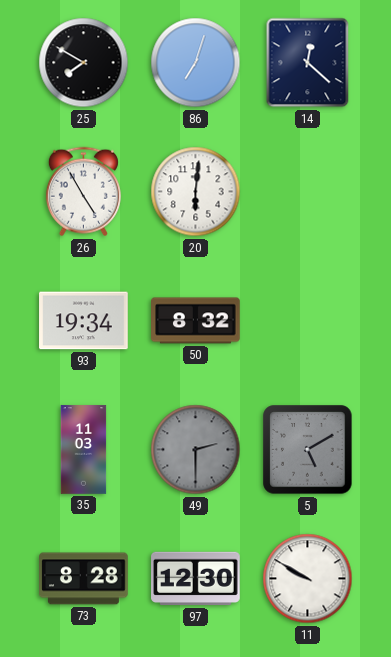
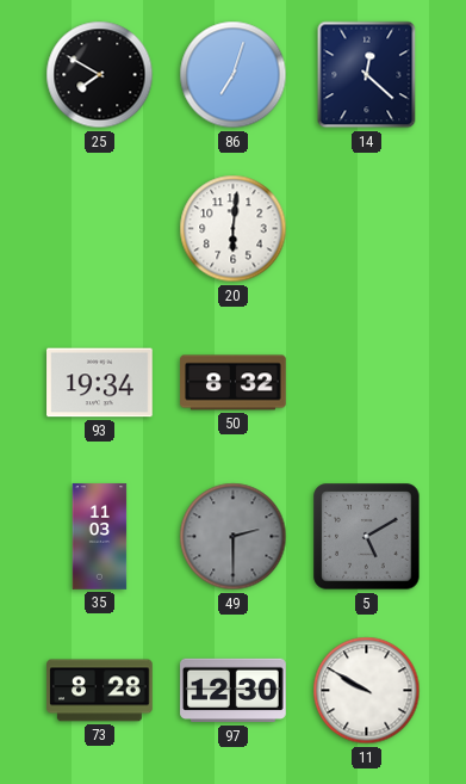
26: 4:55 -> none (83, 192)
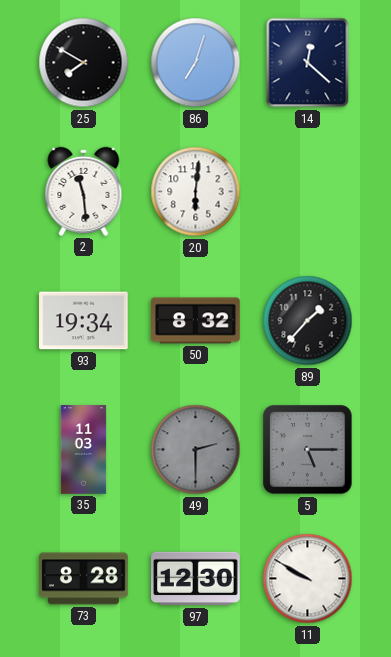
2: none -> 11:29 (84, 191)
89: none -> 1:37 (308, 321)
5: 5:10 -> 5:15 (308, 450)
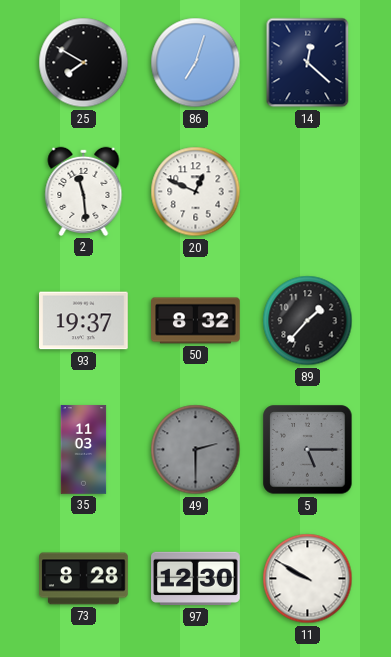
20: 6:01 -> 12:49 (196, 192)
93: 19:34 -> 19:37 (84, 321)
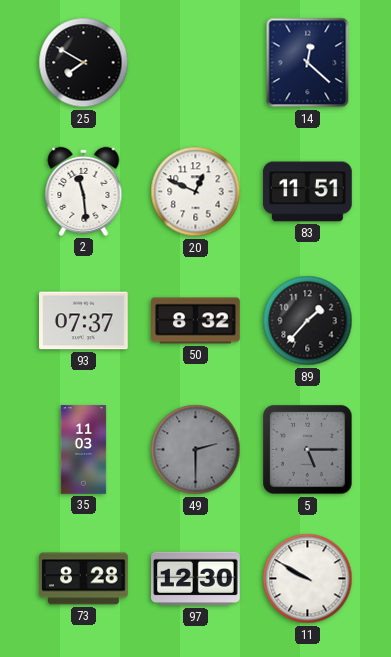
86: 7:03 -> none (196, 63)
83: none -> 11:51 (308, 192)
93: 19:37 -> 07:37 (84, 321)
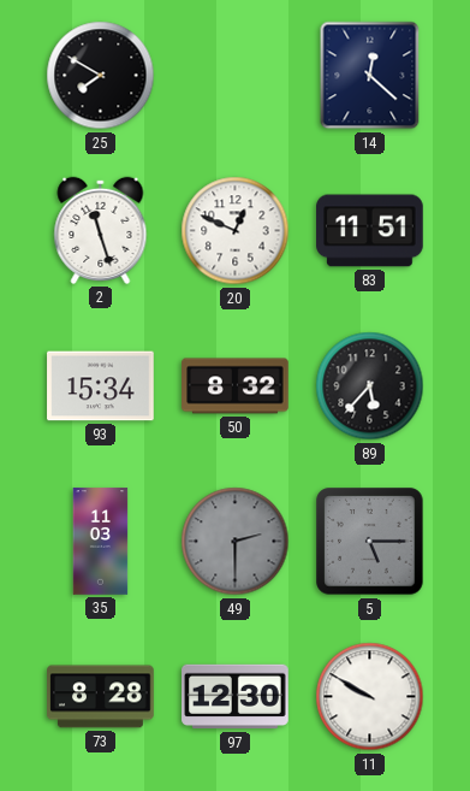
2: 11:29 -> 11:27 (101, 230)
93: 07:37 -> 15:34 (101, 386)
89: 1:37 -> 5:37 (370, 386)
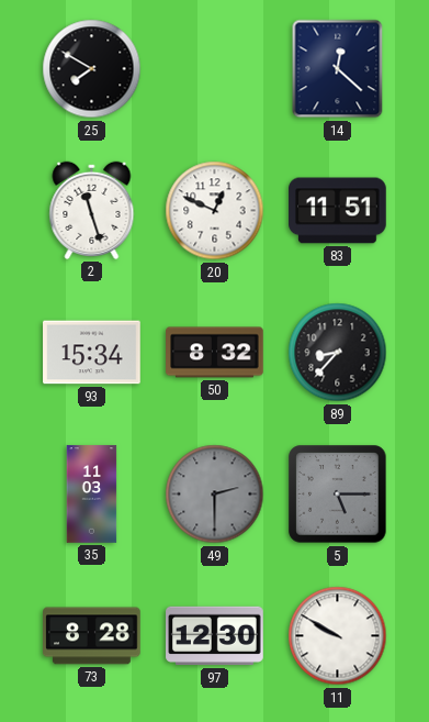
89: 5:37 -> 8:37 (338, 353)
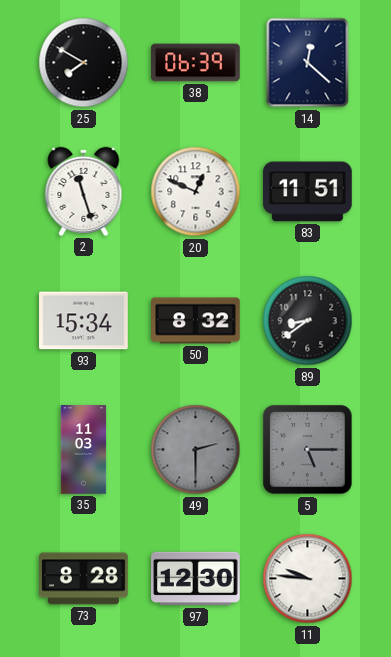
38: none -> 06:39 (196, 63)
89: 8:37 -> 8:39 (308, 321)
11: 9:50 -> 9:46 (308, 579)
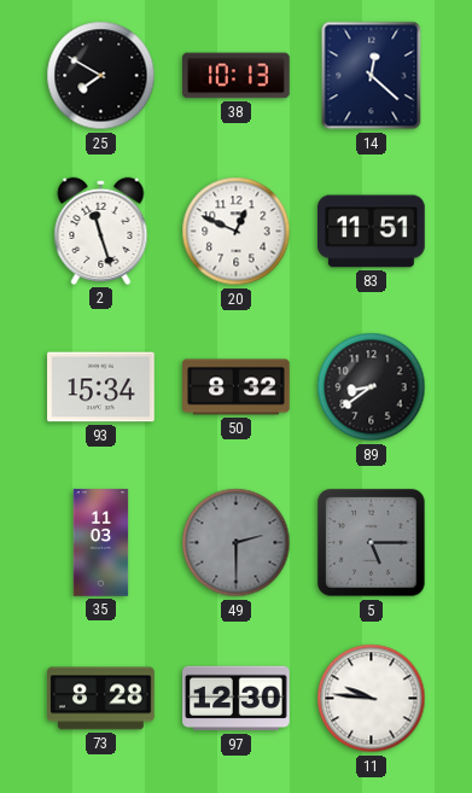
38: 06:39 -> 10:13 (237, 76)
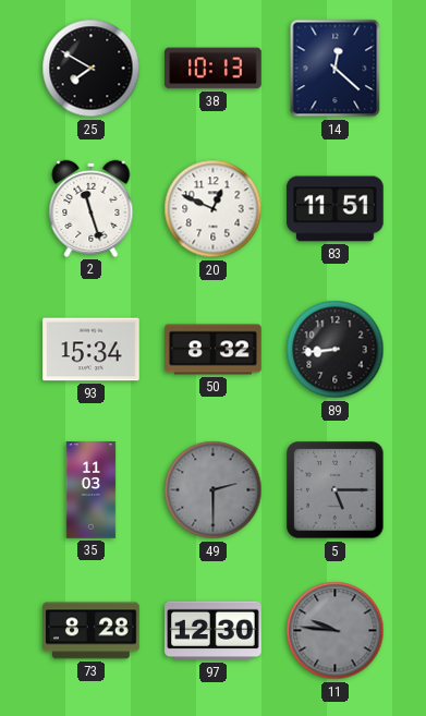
89: 8:39 -> 8:44 (336, 350)
11 dial: white -> grey (336, 631)
